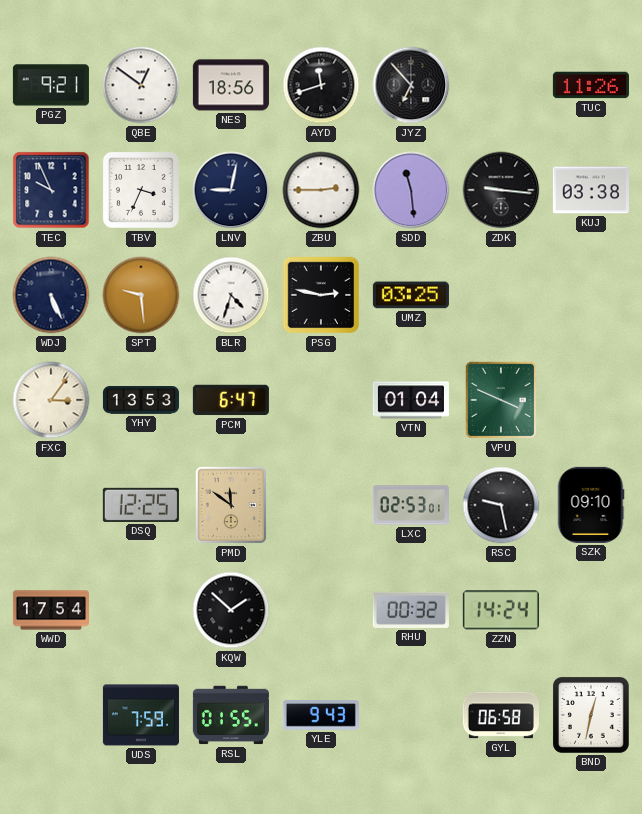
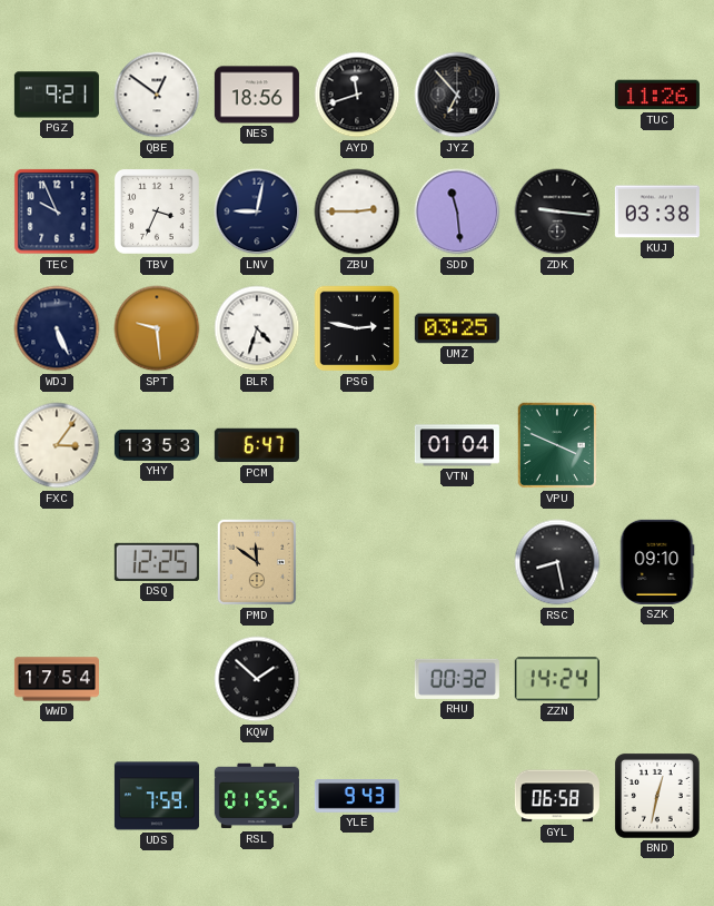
LXC: 02:53 -> none (411, 505)
RSC: 9:28 -> 8:28 (557, 562)
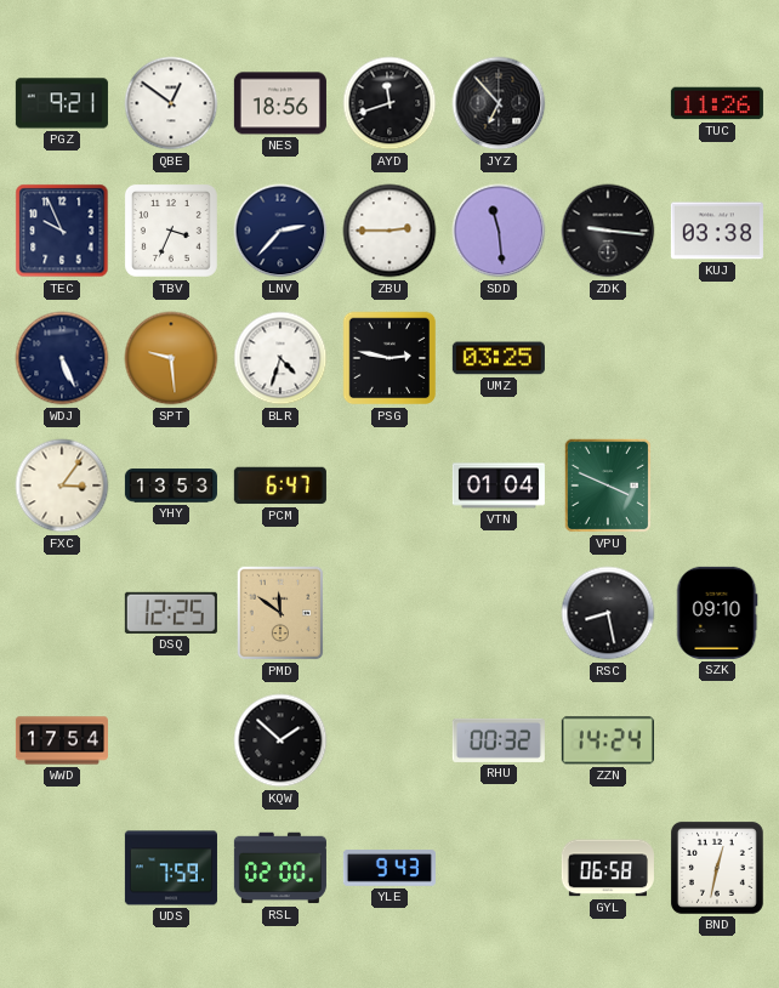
LNV: 9:02 -> 2:37 (280, 231)
RSL: 01:55 -> 02:00 (280, 868)
